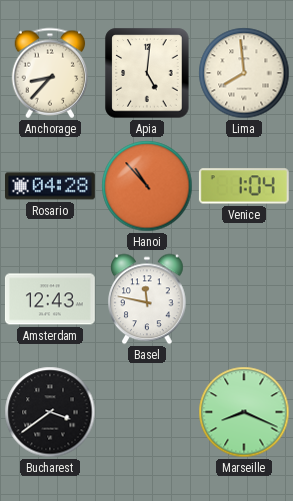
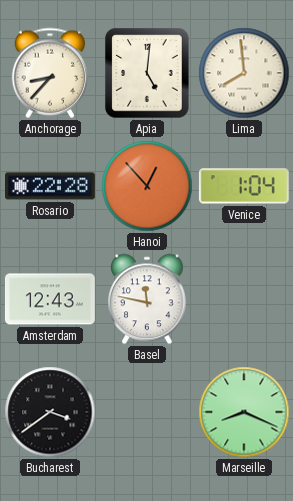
Rosario: 04:28 -> 22:28 (51, 186)
Hanoi: 10:53 -> 12:53 (147, 186)
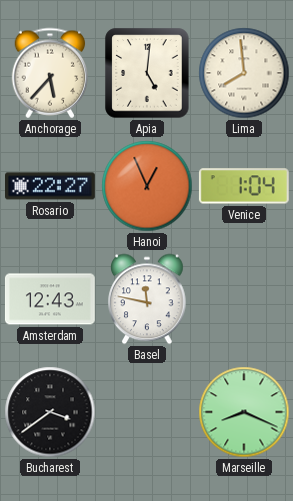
Anchorage: 8:37 -> 5:37 (50, 73)
Rosario: 22:28 -> 22:27 (51, 186)
Hanoi: 12:53 -> 12:56 (147, 186)
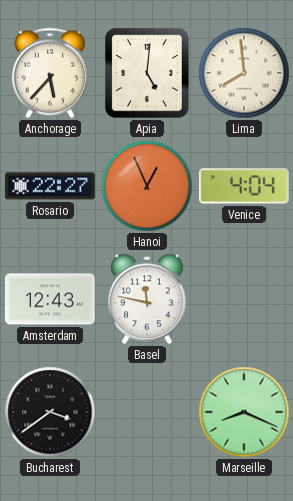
Venice: 1:04 -> 4:04 (244, 186)
